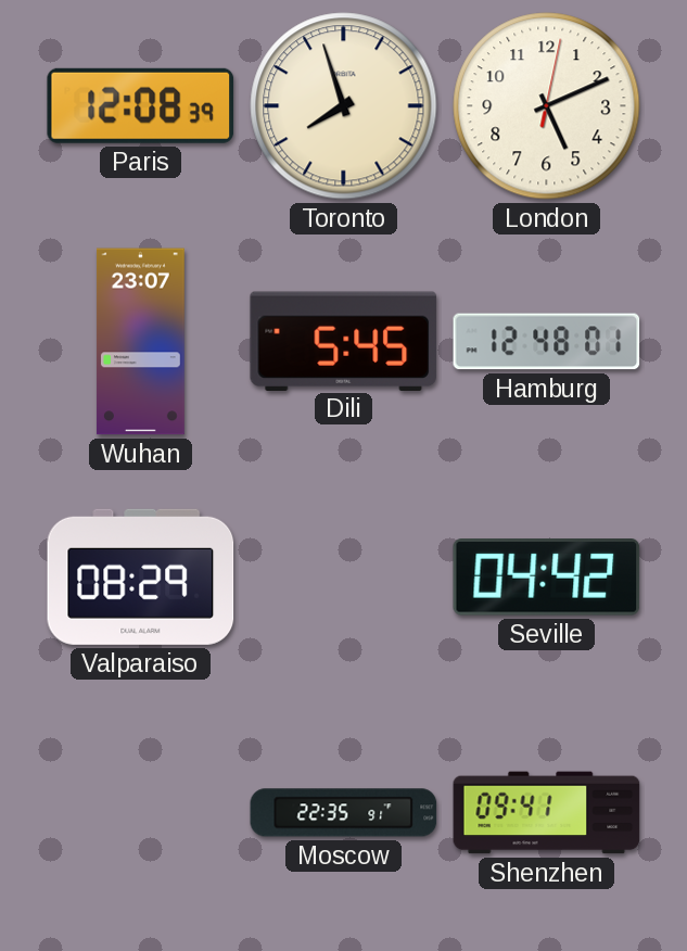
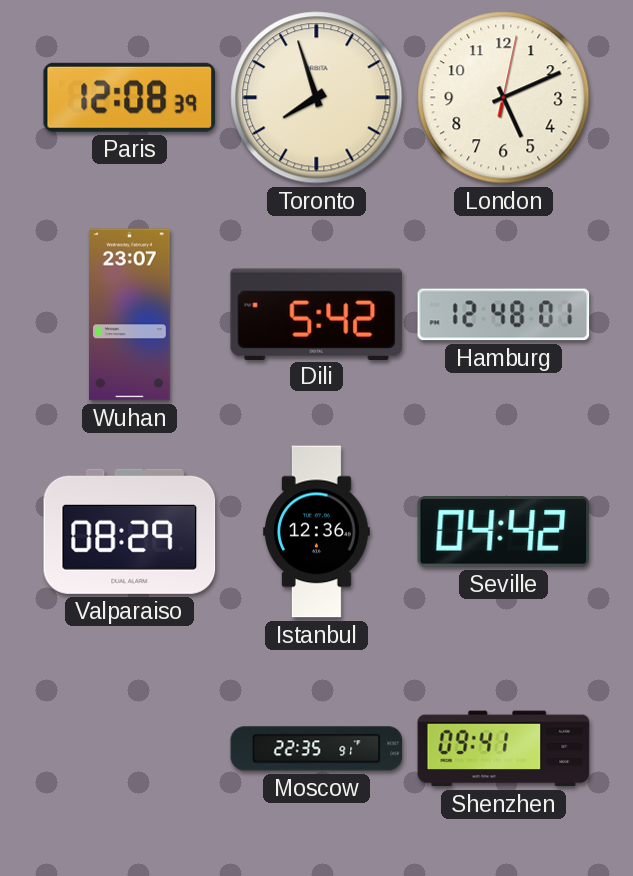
Dili: 5:45 -> 5:42 (317, 314)
Istanbul: none -> 12:36 (317, 532)
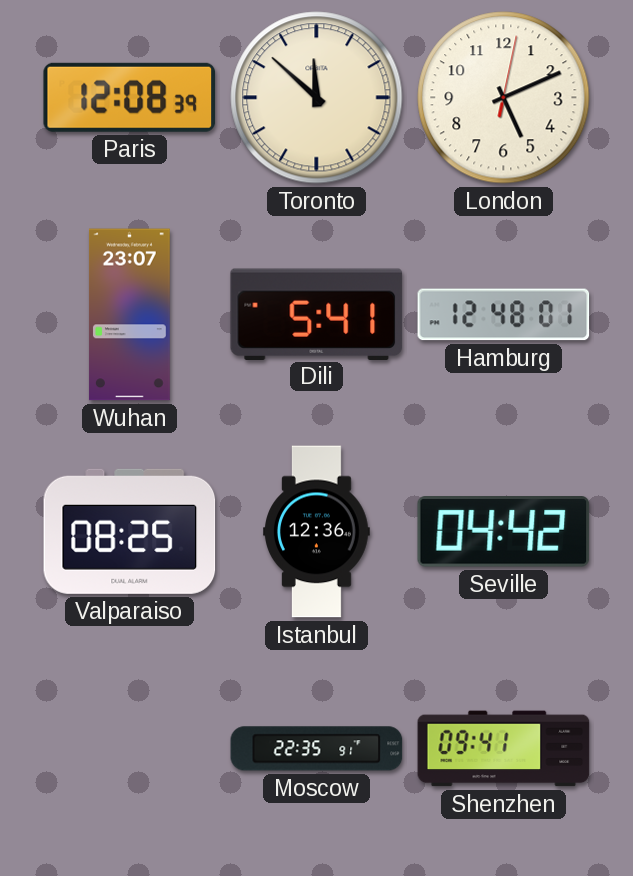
Toronto: 7:57 -> 11:52 (317, 98)
Dili: 5:42 -> 5:41 (317, 314)
Valparaiso: 08:29 -> 08:25 (130, 531)
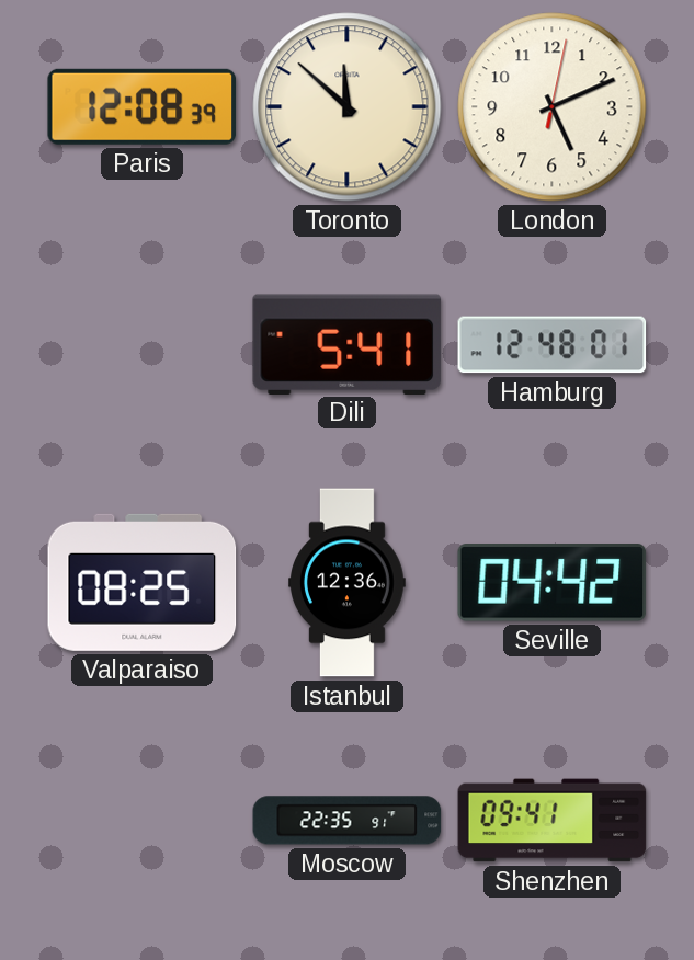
Wuhan: 23:07 -> none (129, 315)
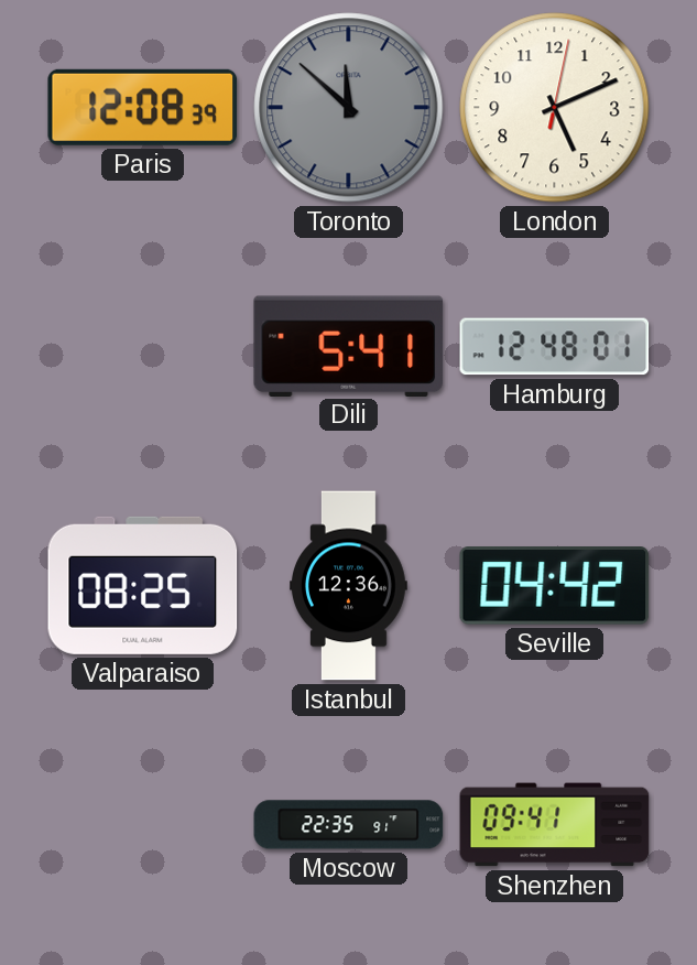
Toronto dial: cream -> grey (349, 108)
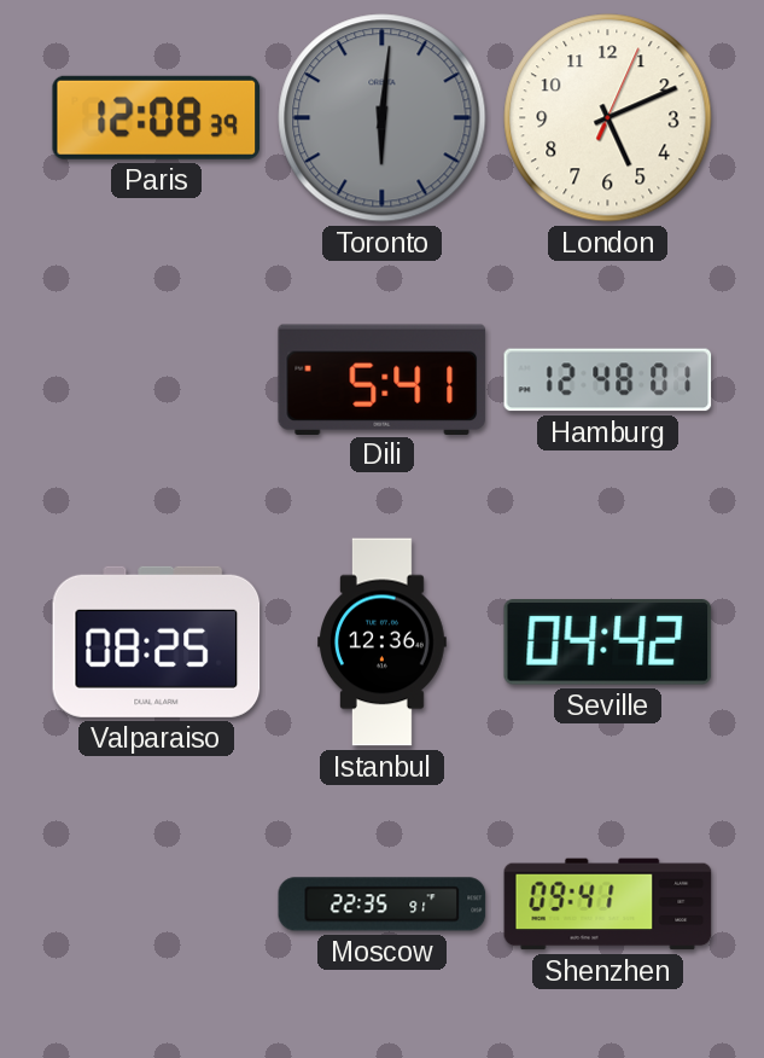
Toronto: 11:52 -> 6:01 (383, 118)
London: 5:11:02 -> 5:11:04 (608, 118)
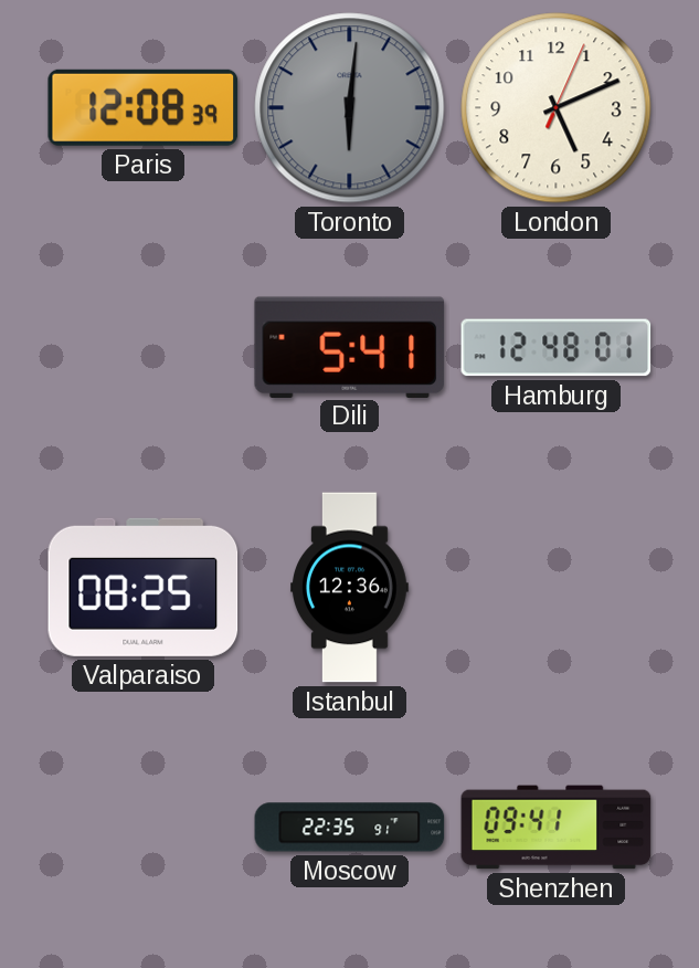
Seville: 04:42 -> none (608, 643)
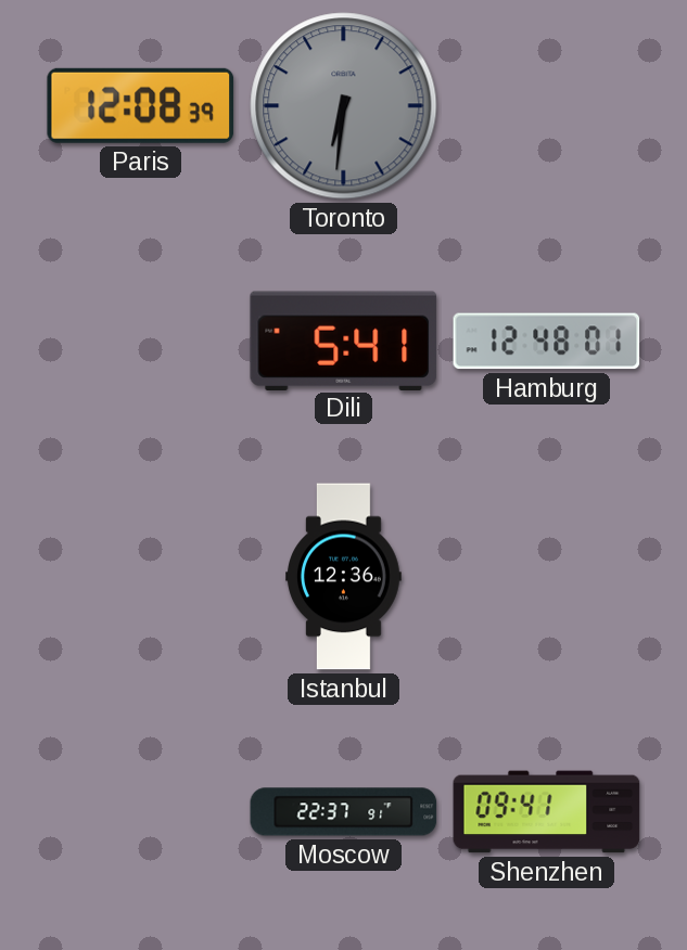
Toronto: 6:01 -> 6:31 (344, 106)
London: 5:11 -> none (557, 108)
Valparaiso: 08:25 -> none (144, 587)
Moscow: 22:35 -> 22:37 (344, 812)
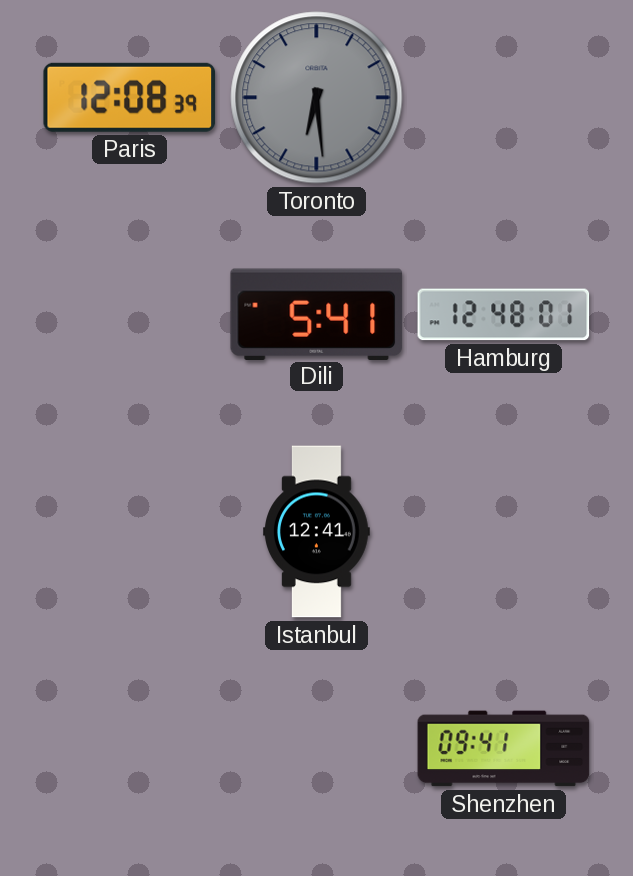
Toronto: 6:31 -> 6:29 (317, 98)
Istanbul: 12:36 -> 12:41 (317, 532)
Moscow: 22:37 -> none (344, 812)
